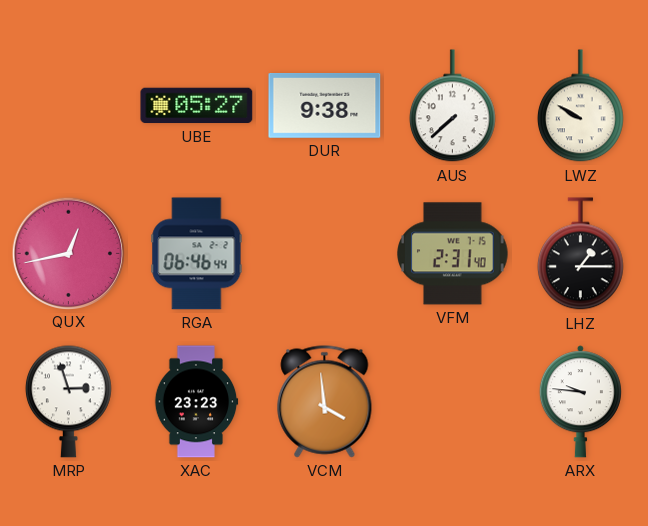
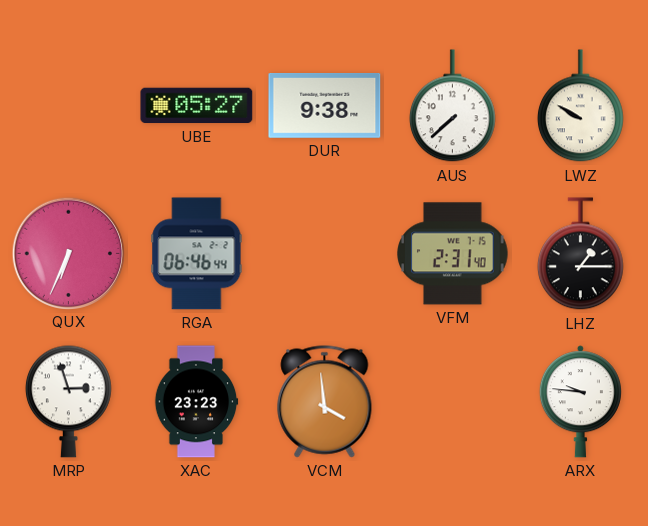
QUX: 12:43 -> 6:34 (68, 253)
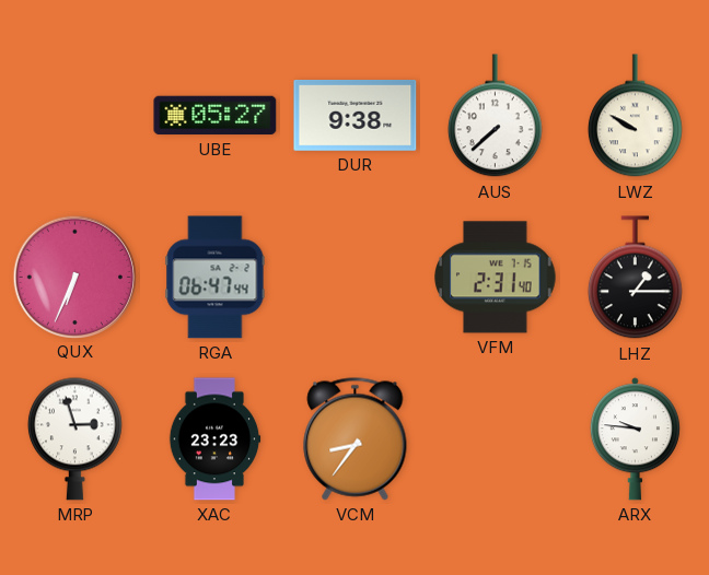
RGA: 06:46 -> 06:47 (216, 278)
VCM: 3:59 -> 8:36 (356, 439)
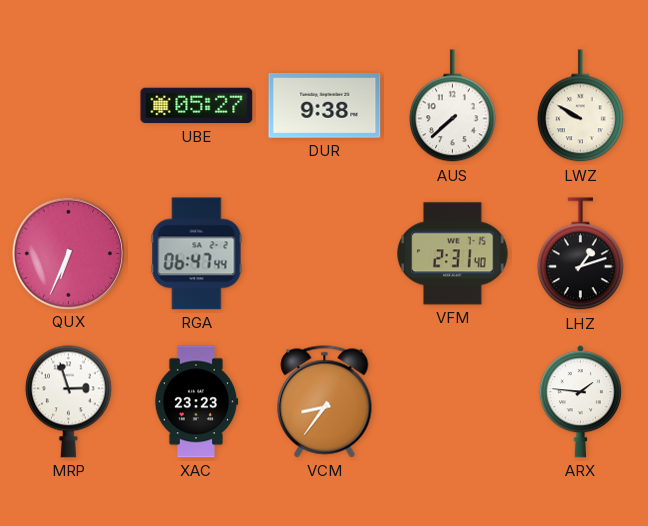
LHZ: 1:15 -> 1:12 (580, 254)
ARX: 9:46 -> 1:46 (580, 402)
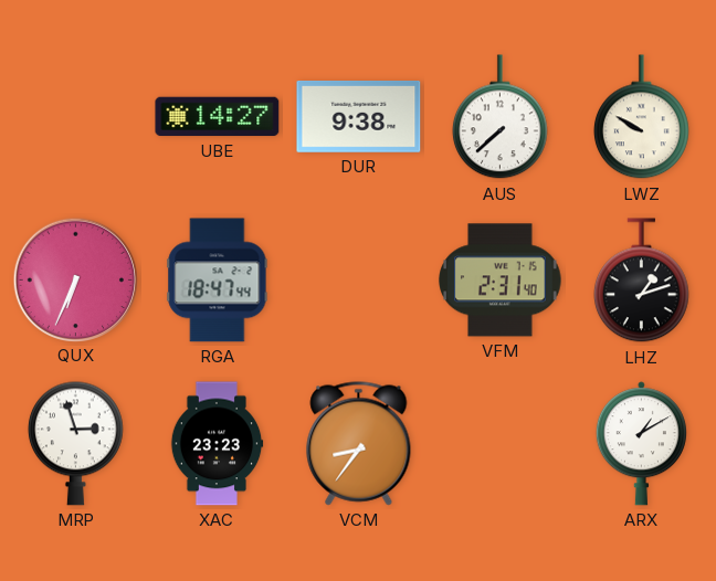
UBE: 05:27 -> 14:27 (218, 117)
RGA: 06:47 -> 18:47 (218, 281)
ARX: 1:46 -> 1:10 (641, 444)
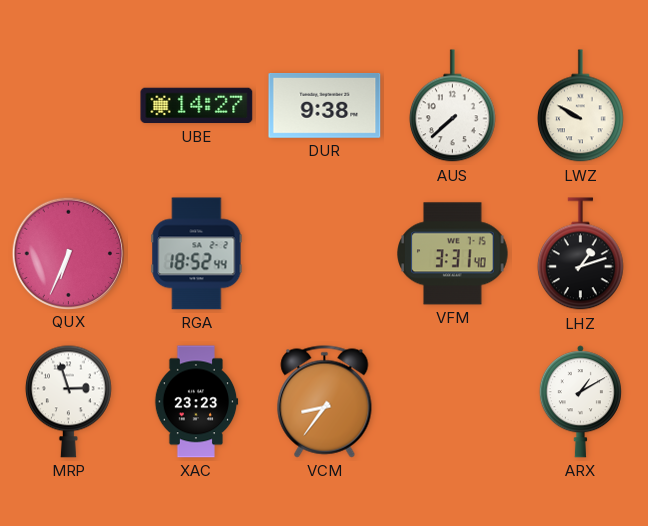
RGA: 18:47 -> 18:52 (197, 254)
VFM: 2:31 -> 3:31 (453, 254)
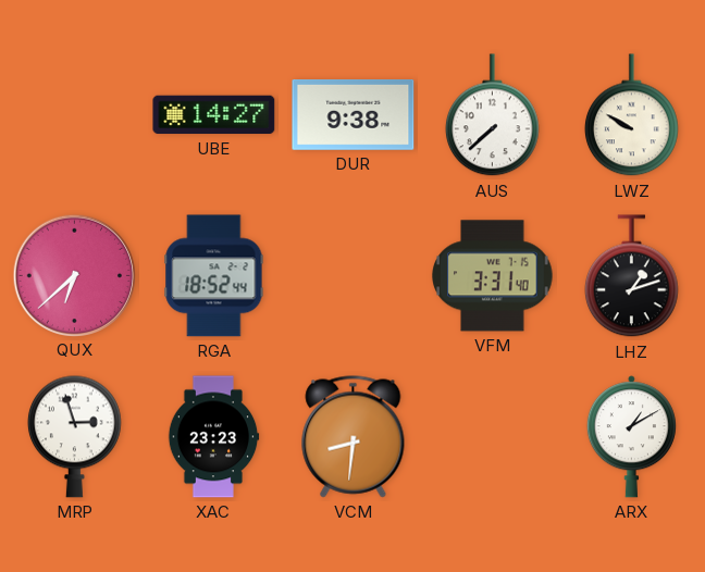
QUX: 6:34 -> 6:38 (74, 275)
VCM: 8:36 -> 8:31 (354, 437)
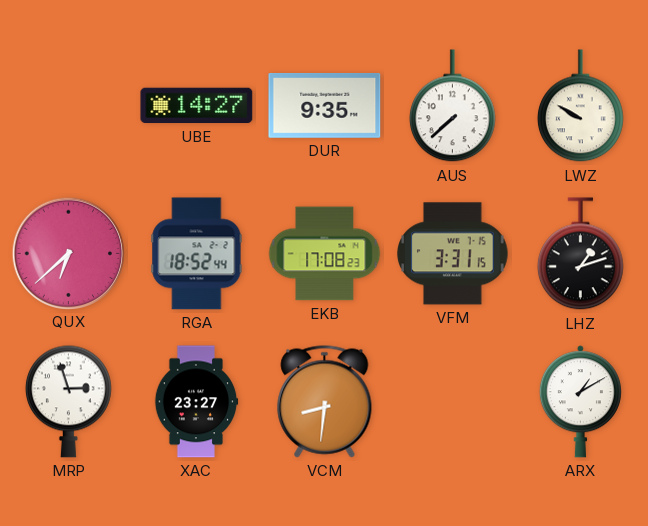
DUR: 9:38 -> 9:35 (325, 106)
EKB: none -> 17:08 (325, 254)
VFM: 3:31:40 -> 3:31:15 (453, 254)
XAC: 23:23 -> 23:27 (196, 402)
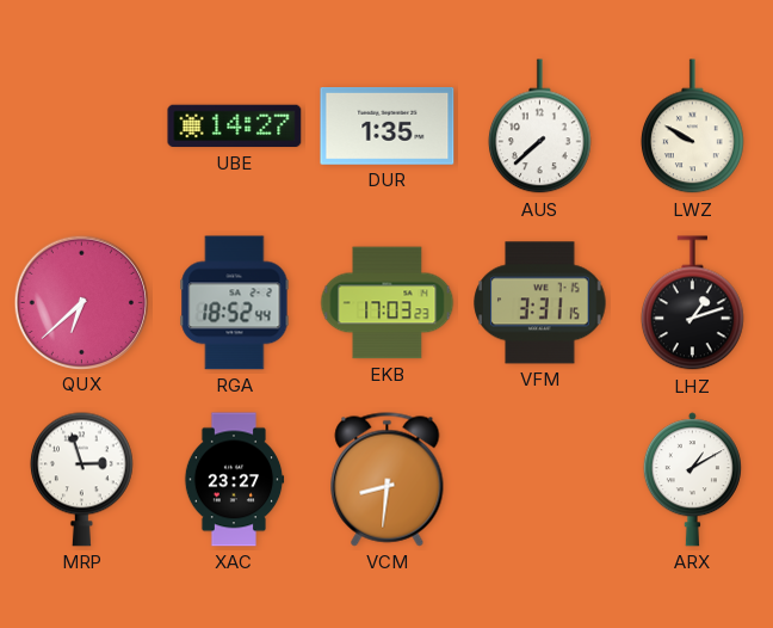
DUR: 9:35 -> 1:35 (388, 127)
EKB: 17:08 -> 17:03 (388, 303)
